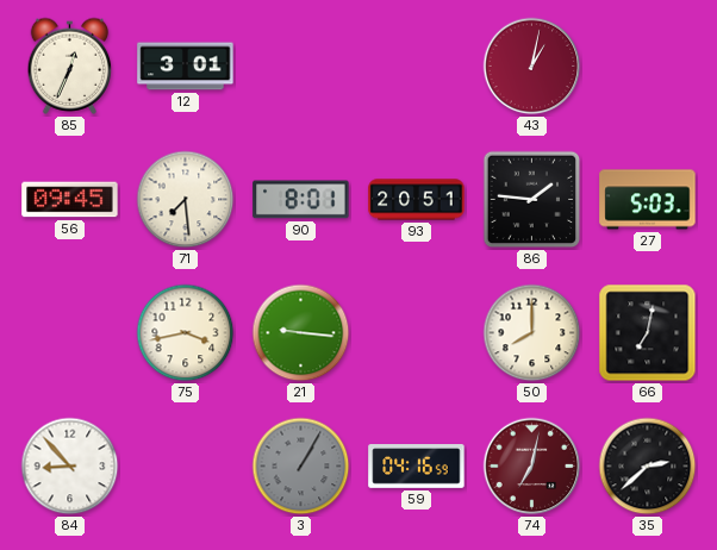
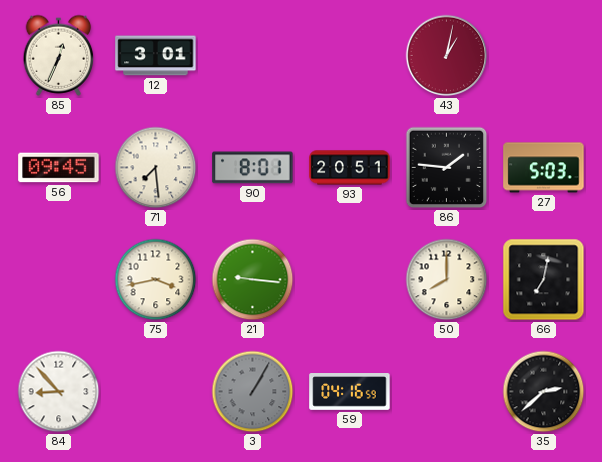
74: 7:02 -> none (532, 467)
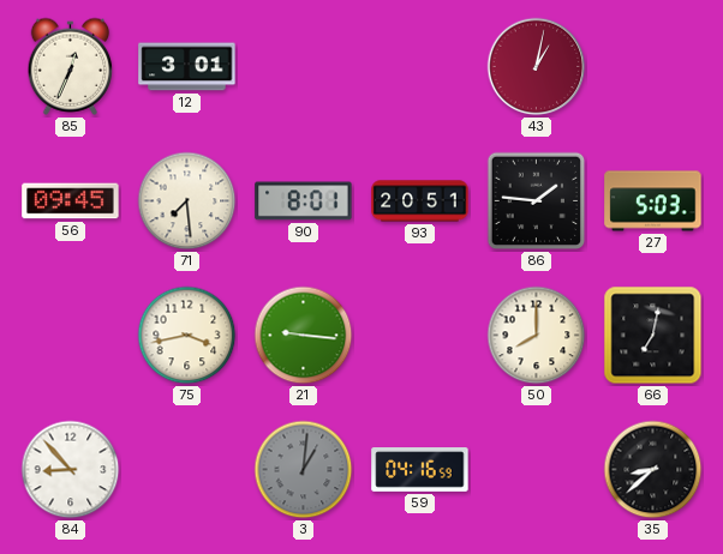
3: 1:05 -> 1:01 (304, 470)
35: 2:38 -> 8:38 (653, 470)
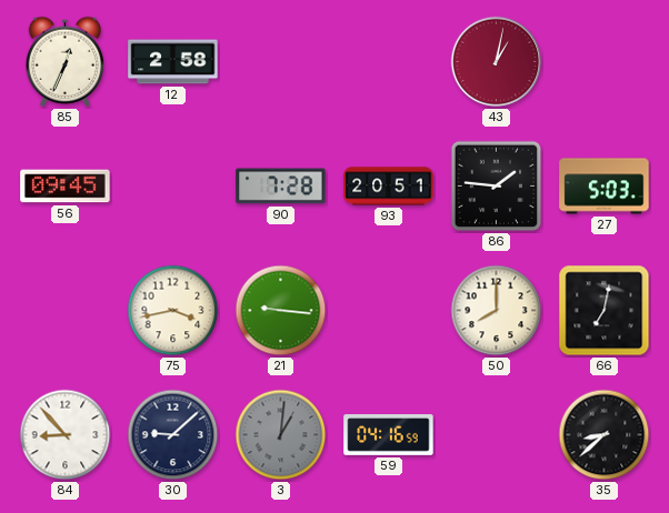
12: 3:01 -> 2:58 (173, 62)
71: 7:29 -> none (187, 201)
90: 8:01 -> 7:28 (281, 187)
30: none -> 9:08 (173, 435)
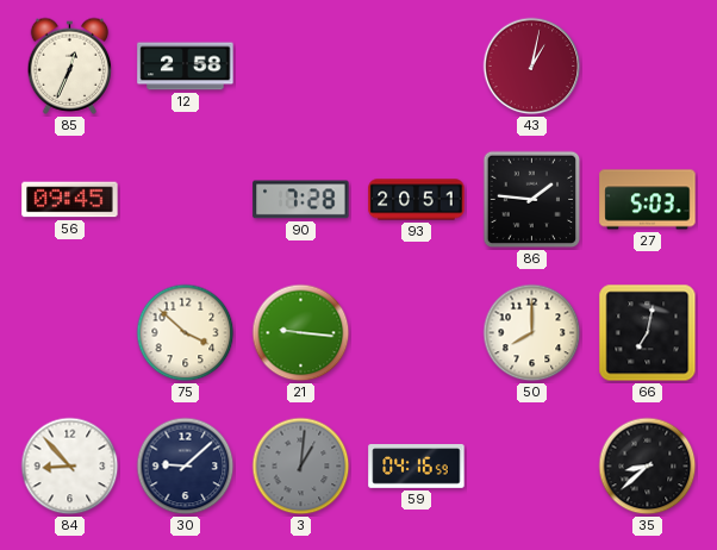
75: 3:43 -> 3:52 (186, 333)
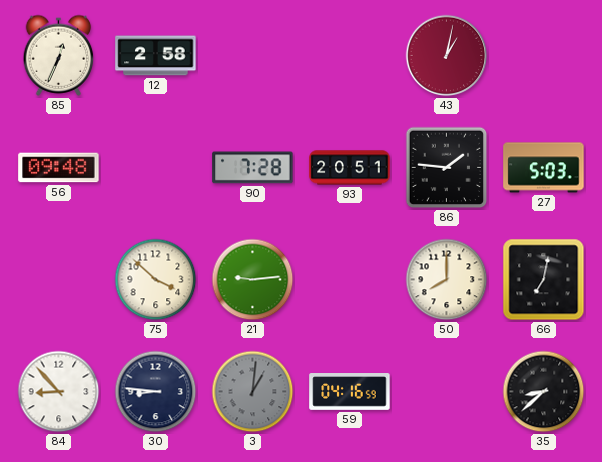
56: 09:45 -> 09:48 (59, 168)
21: 9:16 -> 9:14 (253, 280)
30: 9:08 -> 8:46 (156, 392)
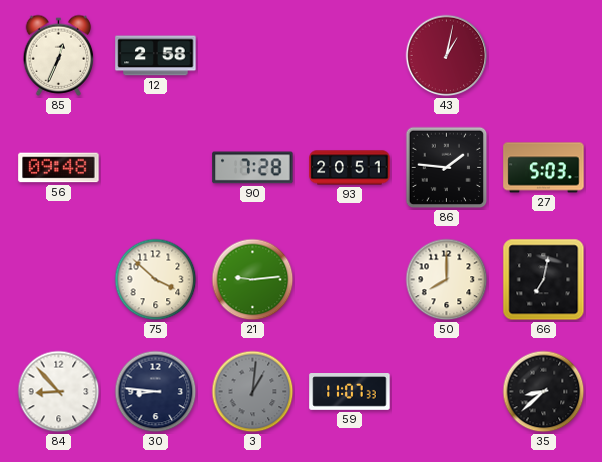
59: 04:16 -> 11:07 (350, 392)
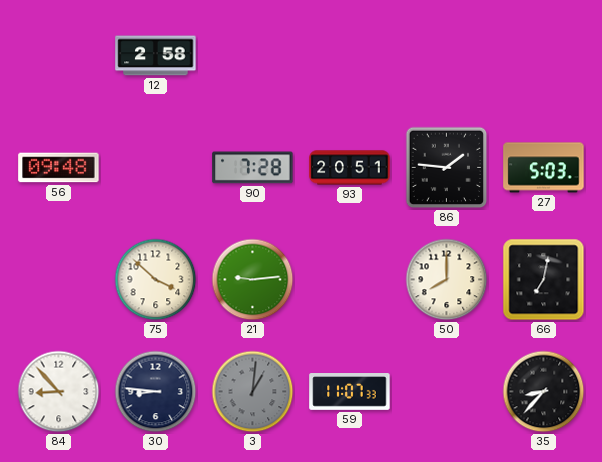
85: 12:34 -> none (59, 55)
43: 1:02 -> none (447, 56)
35: 8:38 -> 8:37 (544, 392)
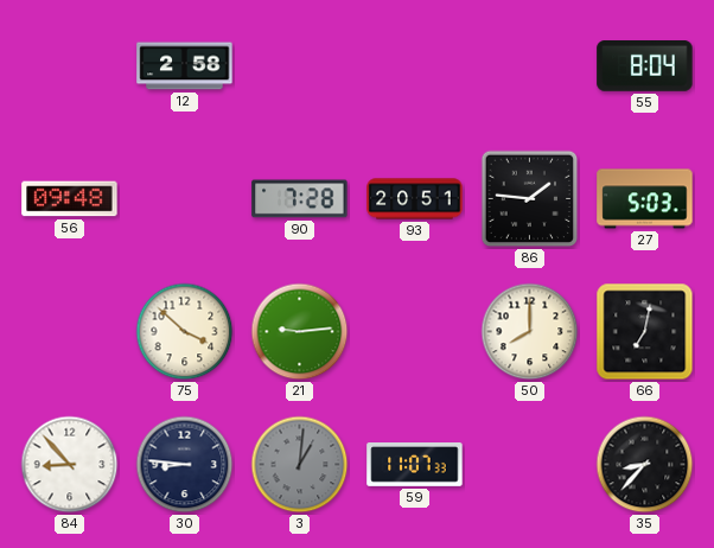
55: none -> 8:04 (645, 66)
